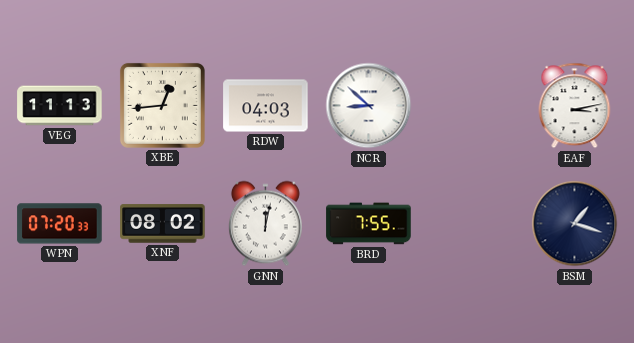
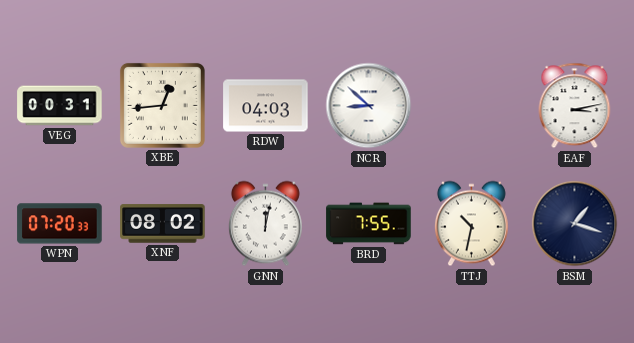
VEG: 11:13 -> 00:31 (60, 106)
TTJ: none -> 10:32 (471, 224)
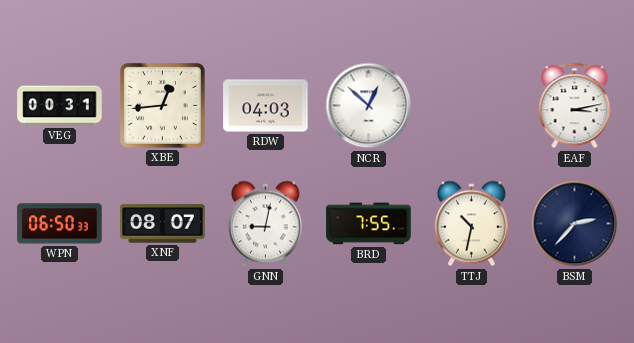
NCR: 8:52 -> 12:52 (369, 106)
WPN: 07:20 -> 06:50 (60, 224)
XNF: 08:02 -> 08:07 (163, 224)
GNN: 12:02 -> 9:02 (265, 224)
BSM: 1:18 -> 2:37 (575, 224)
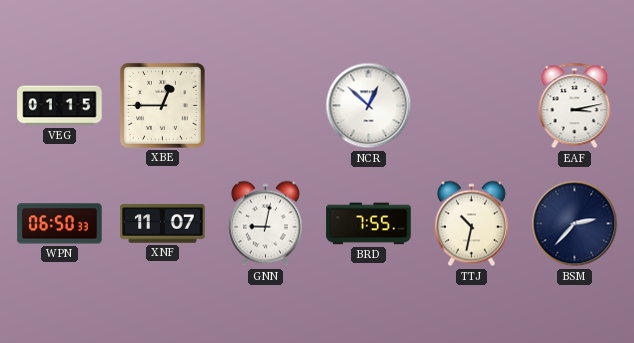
VEG: 00:31 -> 01:15 (60, 106)
XBE: 12:44 -> 12:45 (162, 105)
RDW: 04:03 -> none (266, 106)
XNF: 08:07 -> 11:07 (163, 224)
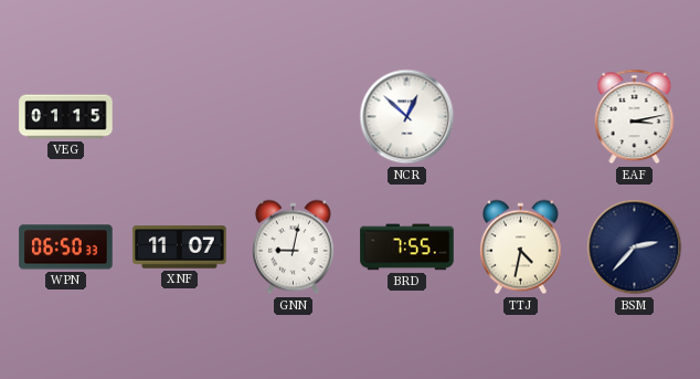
XBE: 12:45 -> none (162, 105)
TTJ: 10:32 -> 4:32 (520, 248)
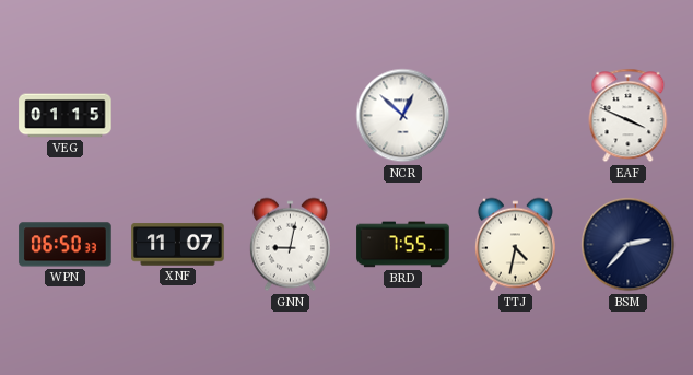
EAF: 3:13 -> 3:49 (629, 116)
